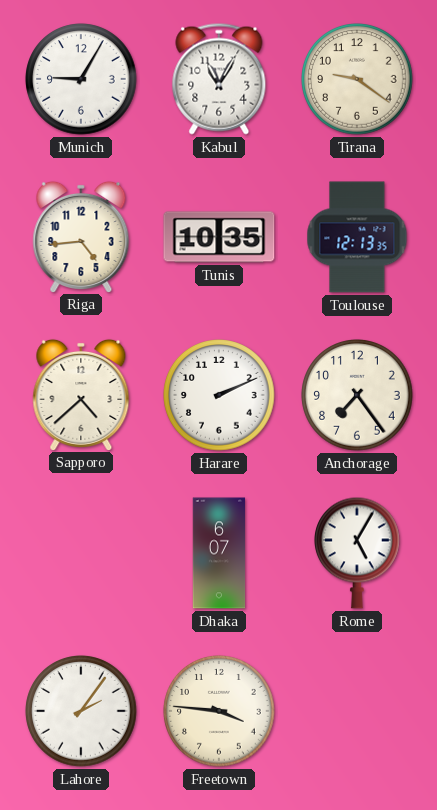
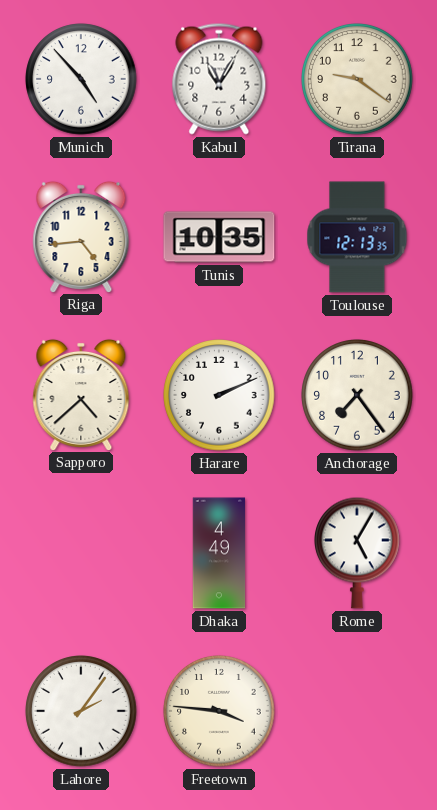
Munich: 9:05 -> 4:53 (81, 79)
Dhaka: 6:07 -> 4:49 (219, 553)
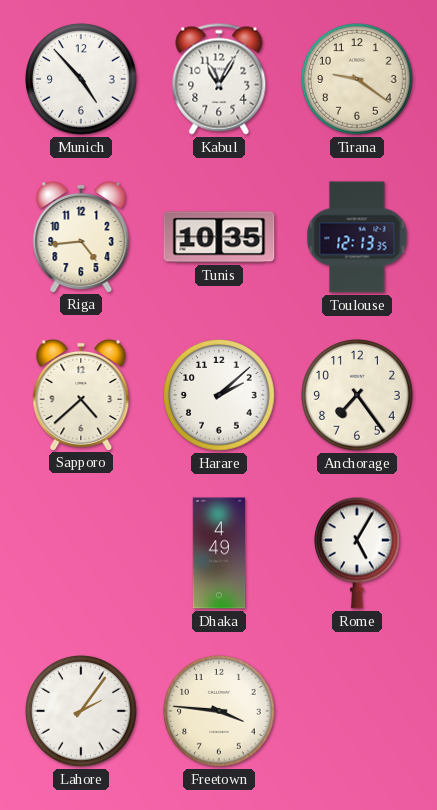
Harare: 2:11 -> 2:08 (219, 395)
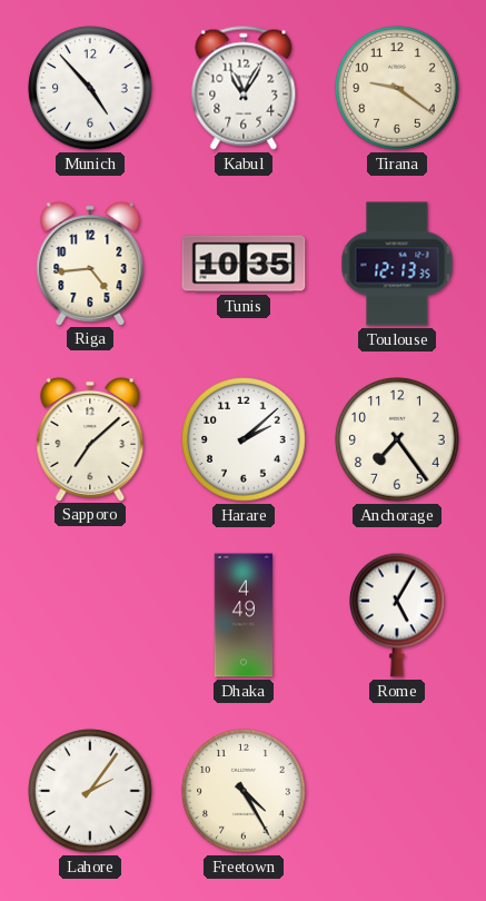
Sapporo: 4:38 -> 7:08 (90, 438)
Freetown: 3:46 -> 4:25 (244, 791)
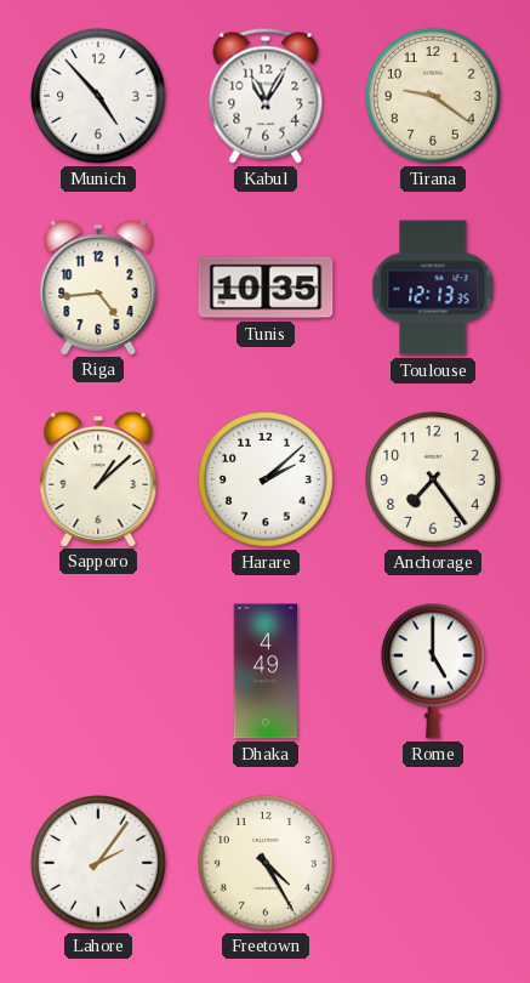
Sapporo: 7:08 -> 1:08 (98, 478)
Rome: 5:05 -> 5:00 (434, 671)
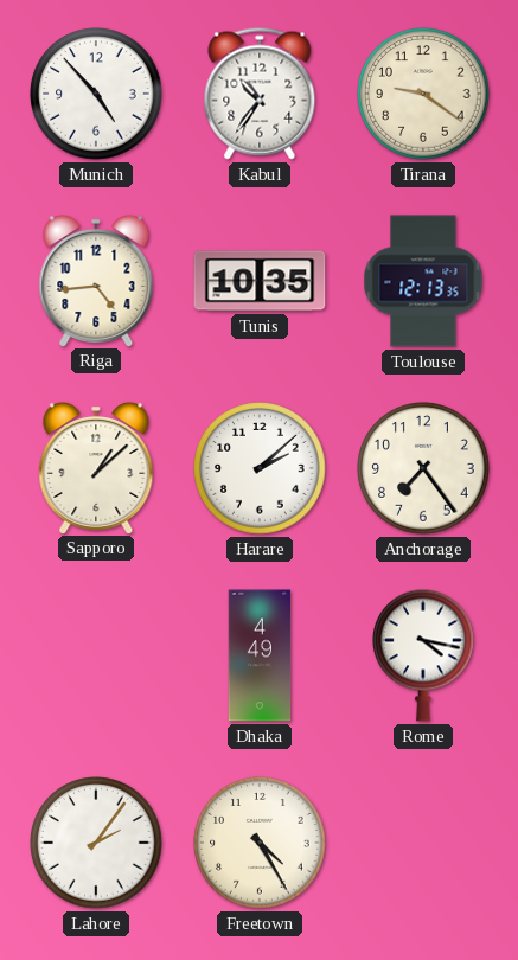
Kabul: 11:05 -> 10:36 (260, 94)
Rome: 5:00 -> 4:17 (424, 655)
